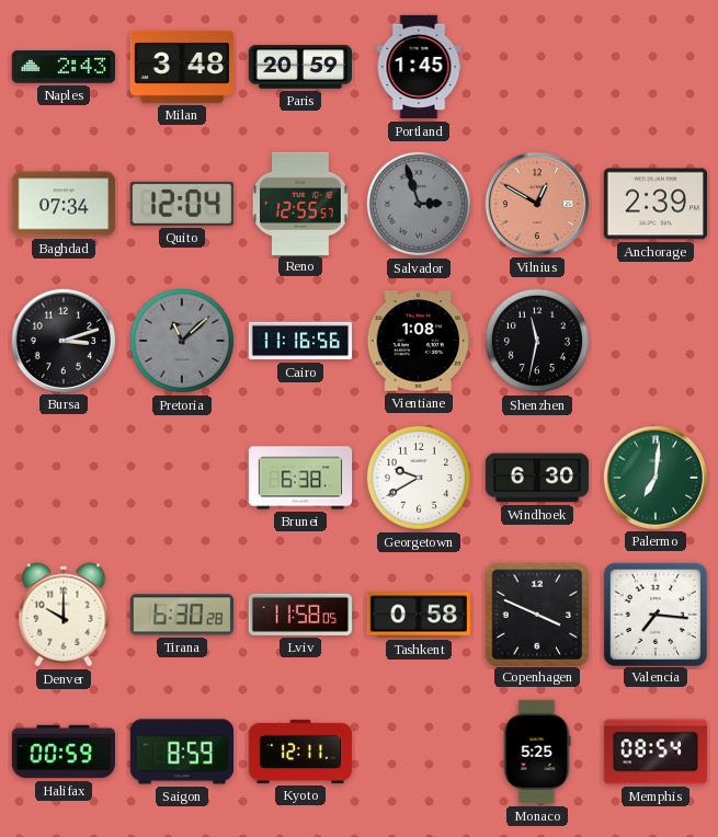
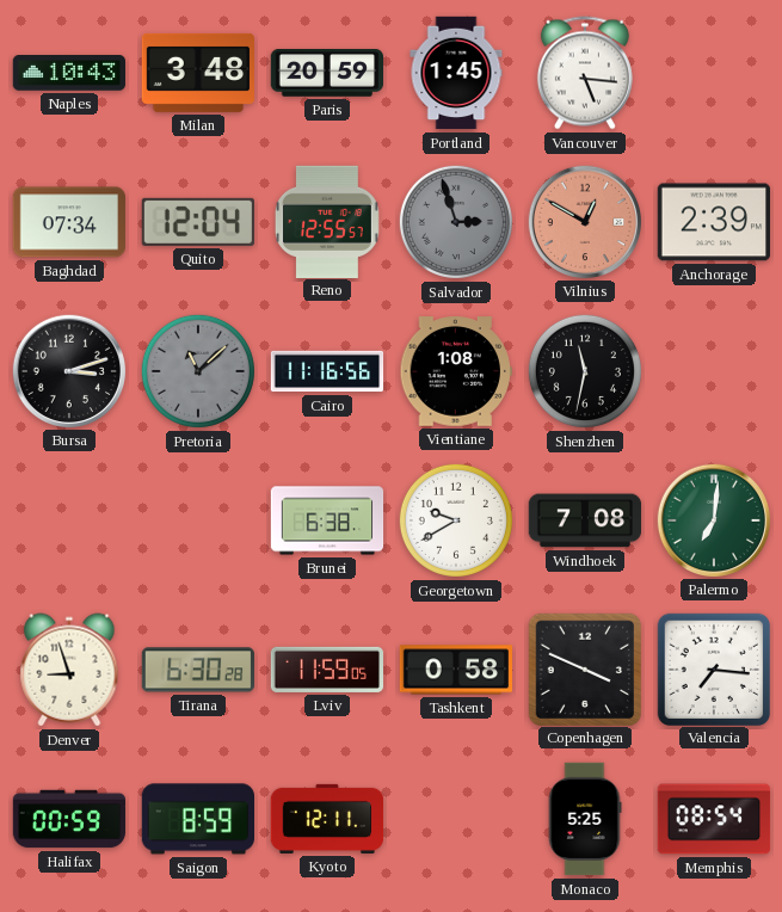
Naples: 2:43 -> 10:43 (68, 73)
Vancouver: none -> 5:16 (585, 73)
Windhoek: 6:30 -> 7:08 (585, 520)
Denver: 10:00 -> 8:57 (69, 670)
Lviv: 11:58 -> 11:59 (327, 670)
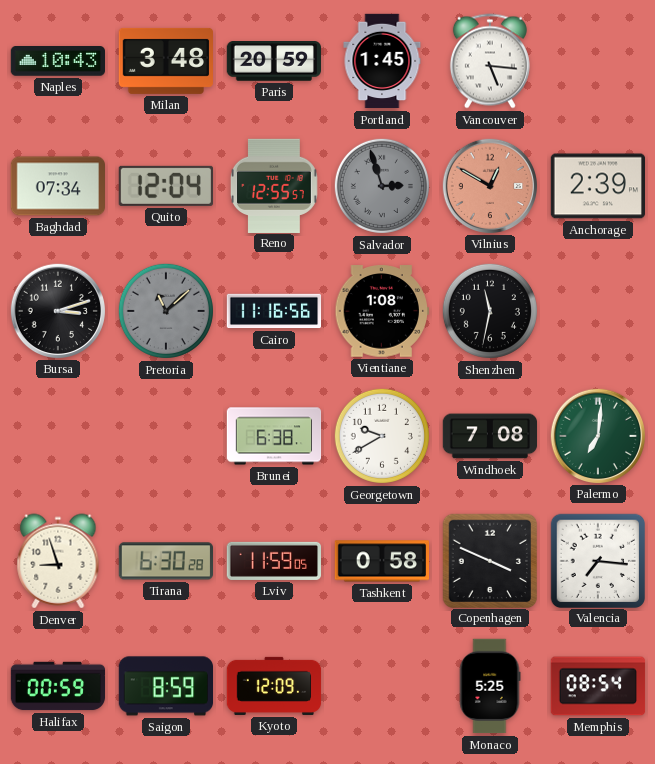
Kyoto: 12:11 -> 12:09 (274, 686)
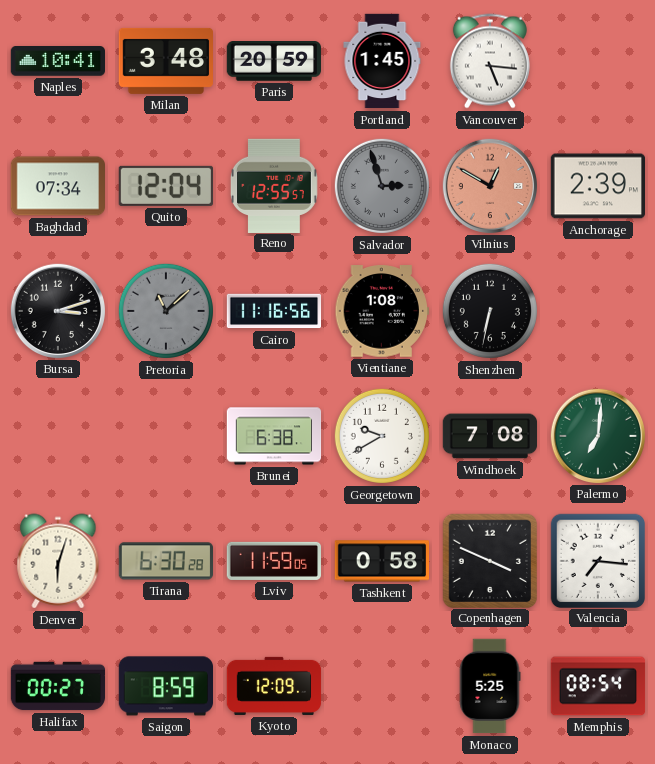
Naples: 10:43 -> 10:41 (57, 61)
Shenzhen: 11:32 -> 6:32 (490, 311)
Denver: 8:57 -> 6:03 (58, 561)
Halifax: 00:59 -> 00:27 (58, 686)
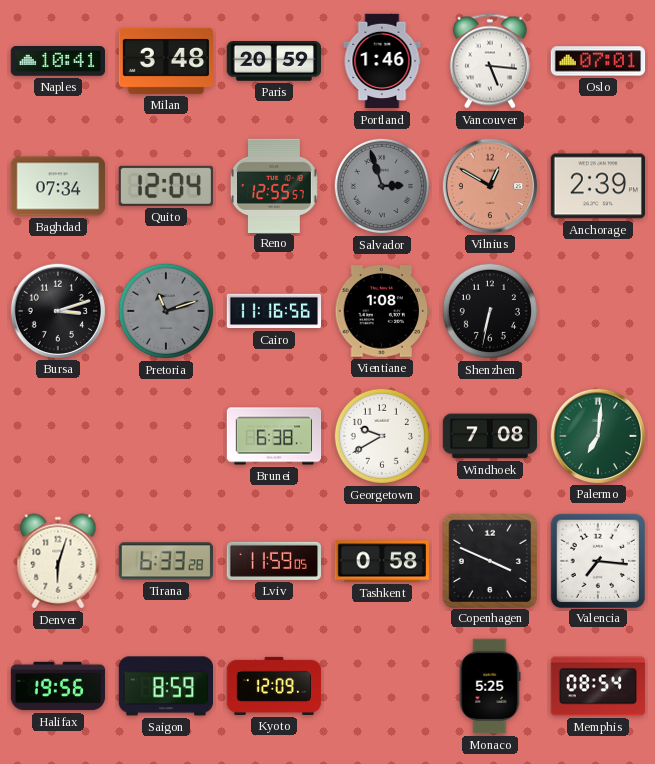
Portland: 1:45 -> 1:46 (382, 61)
Oslo: none -> 07:01 (598, 61)
Pretoria: 11:08 -> 11:12 (166, 311)
Tirana: 6:30 -> 6:33 (165, 561)
Halifax: 00:27 -> 19:56 (58, 686)
